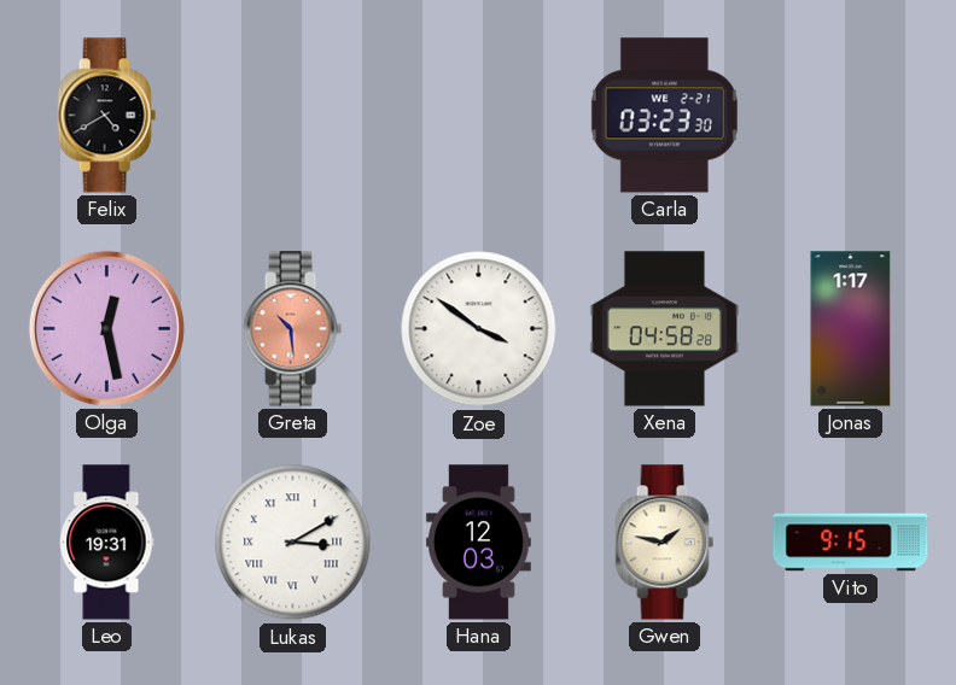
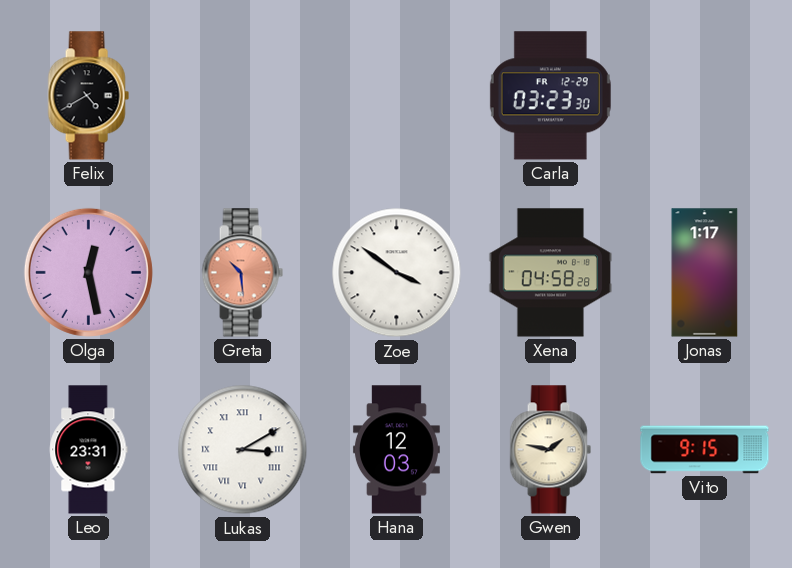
Carla date: WE 2-21 -> FR 12-29 (550, 96)
Leo: 19:31 -> 23:31 (89, 450)
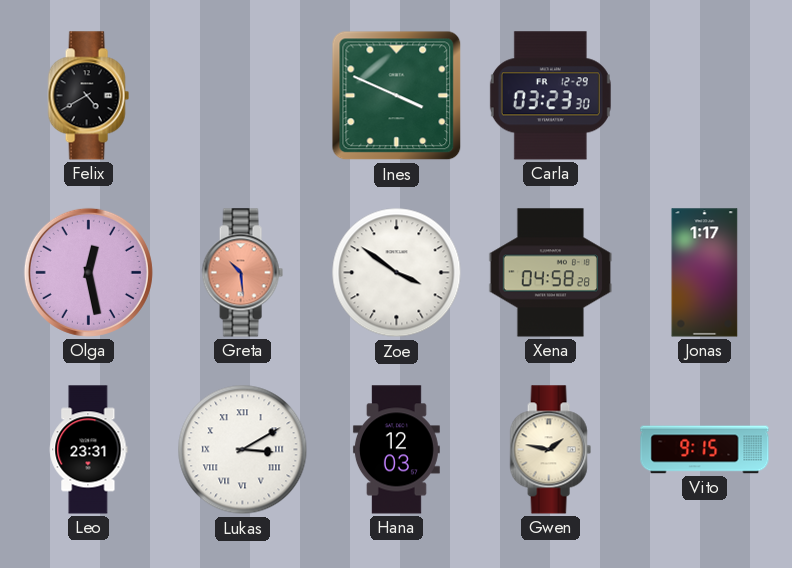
Ines: none -> 3:49 (397, 96)
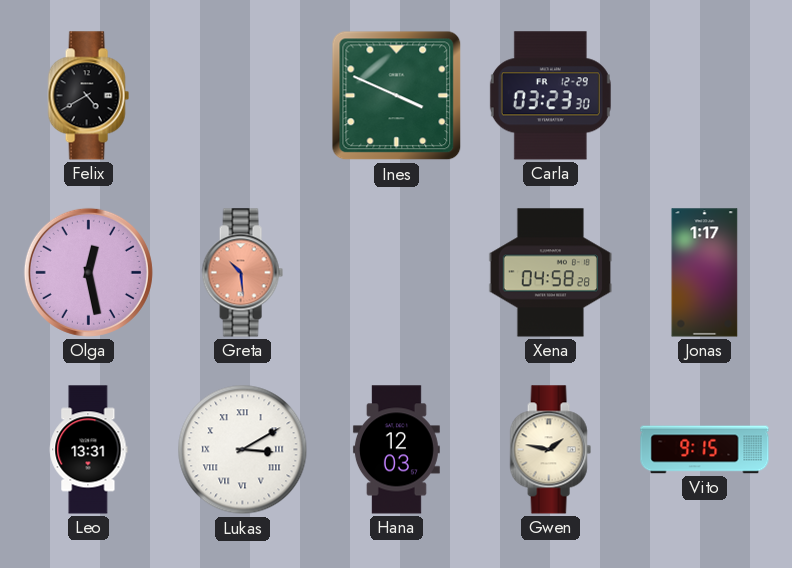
Zoe: 3:51 -> none (397, 273)
Leo: 23:31 -> 13:31 (89, 450)
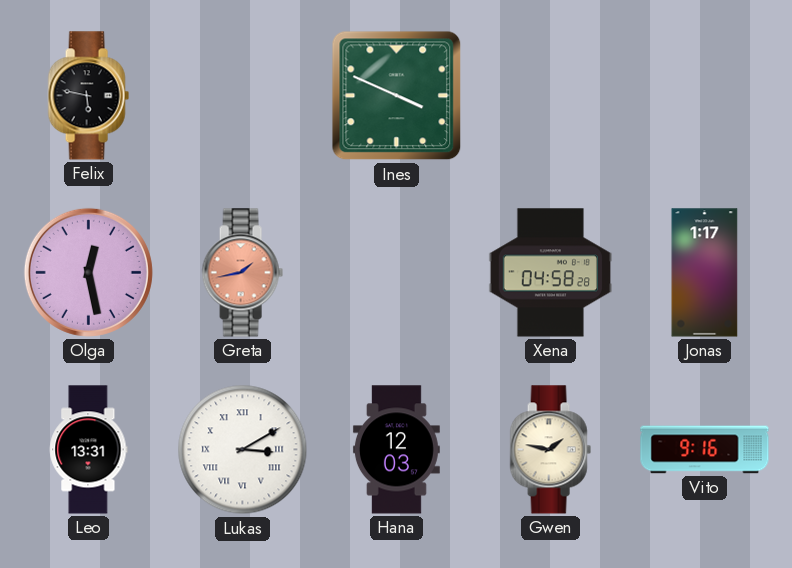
Felix: 4:40 -> 5:47 (88, 96)
Carla: 03:23 -> none (550, 96)
Greta: 10:29 -> 1:43 (242, 273)
Vito: 9:15 -> 9:16 (705, 450)
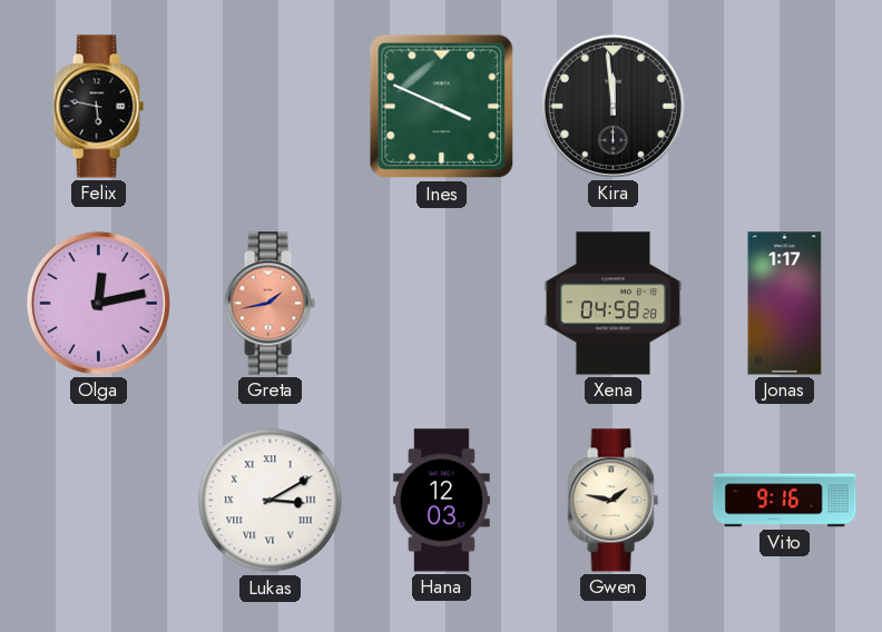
Kira: none -> 11:59 (612, 106)
Olga: 12:28 -> 12:13 (98, 303)
Leo: 13:31 -> none (89, 450)
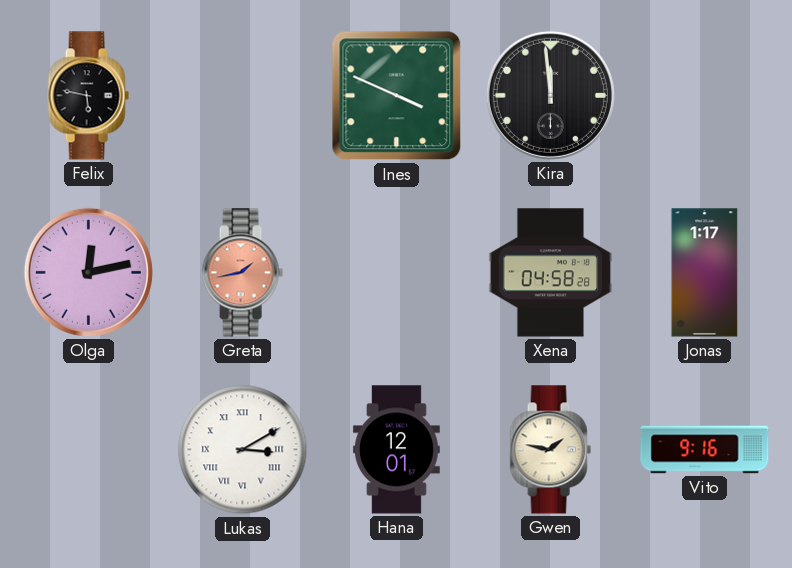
Hana: 12:03 -> 12:01 (396, 450)
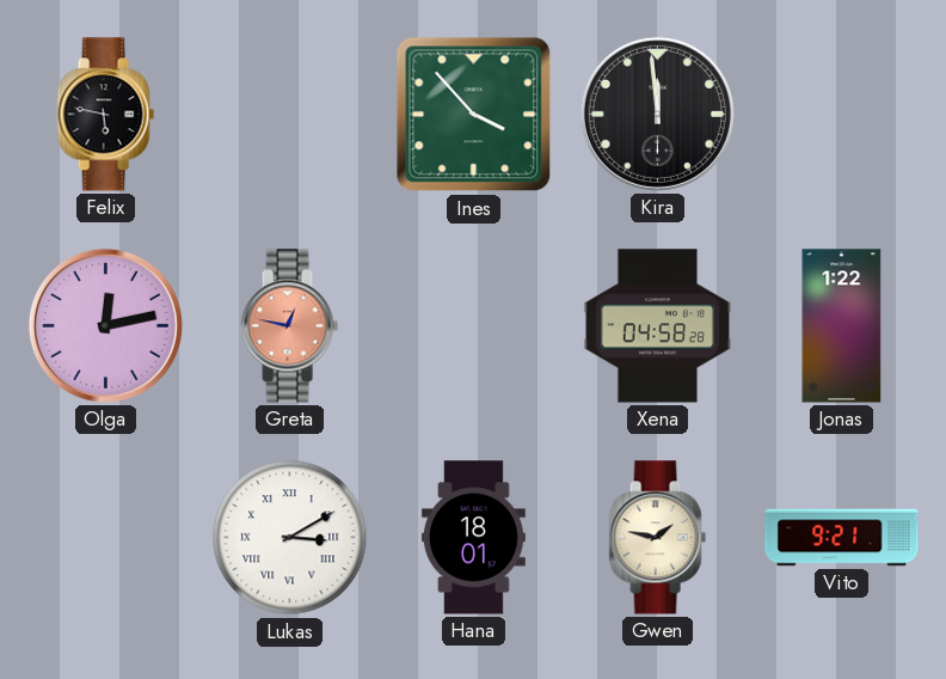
Ines: 3:49 -> 3:53 (474, 115)
Greta: 1:43 -> 12:47 (289, 326)
Jonas: 1:17 -> 1:22 (842, 326)
Hana: 12:01 -> 18:01 (473, 538)
Vito: 9:16 -> 9:21 (842, 538)
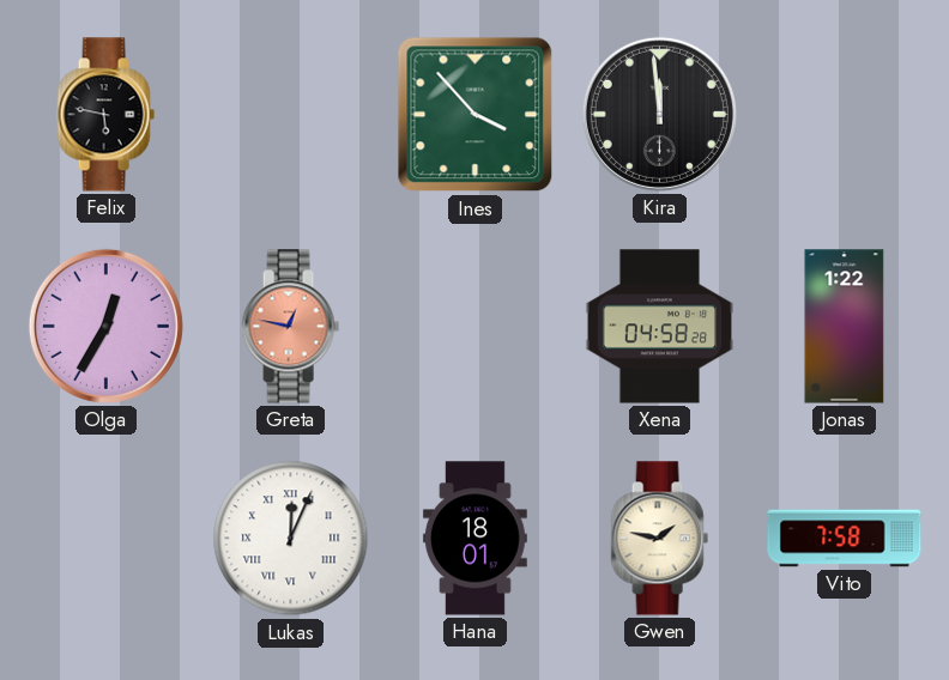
Olga: 12:13 -> 12:35 (105, 326)
Lukas: 3:10 -> 12:04 (291, 539)
Vito: 9:21 -> 7:58 (845, 539)
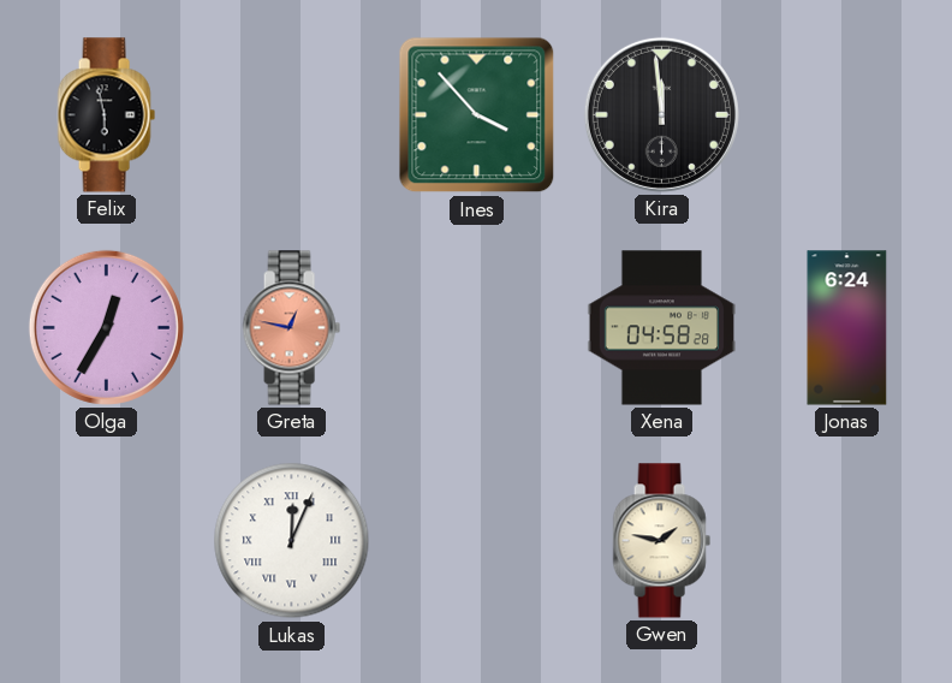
Felix: 5:47 -> 5:58 (106, 115)
Jonas: 1:22 -> 6:24 (847, 328)
Hana: 18:01 -> none (475, 539)
Vito: 7:58 -> none (845, 539)
